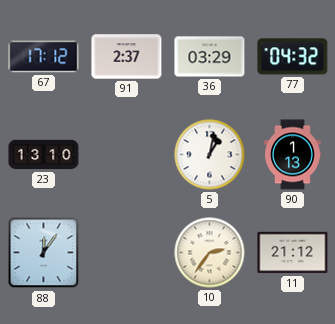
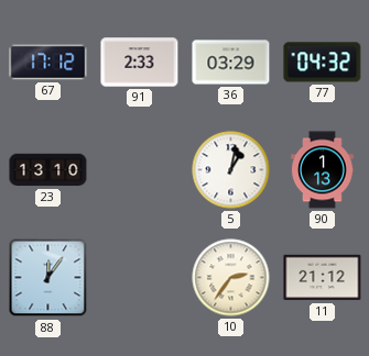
91: 2:37 -> 2:33 (140, 63)
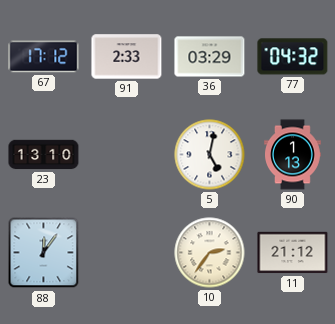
5: 1:02 -> 5:02 (210, 155)
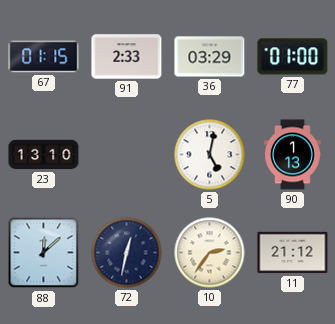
67: 17:12 -> 01:15 (44, 57)
77: 04:32 -> 01:00 (293, 57)
88: 12:06 -> 12:08 (44, 253)
72: none -> 12:32 (127, 253)
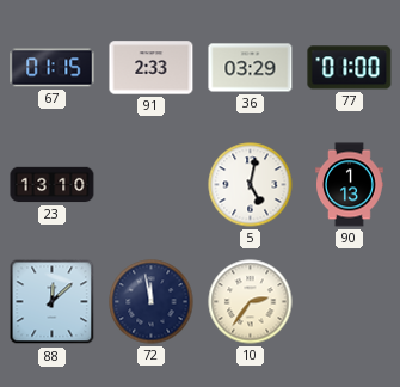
72: 12:32 -> 11:58 (152, 302)
11: 21:12 -> none (293, 253)
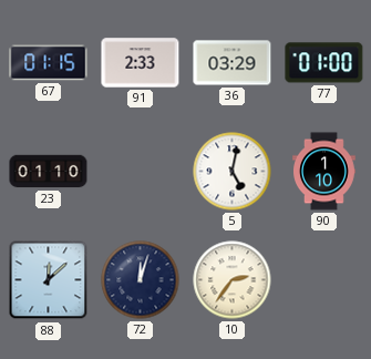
23: 13:10 -> 01:10 (49, 172)
90: 1:13 -> 1:10 (324, 172)
72: 11:58 -> 12:03 (141, 280)
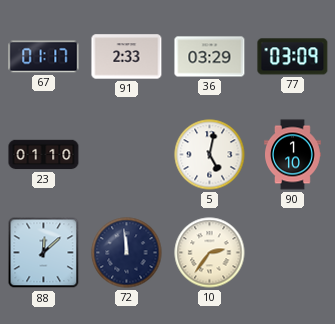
67: 01:15 -> 01:17 (44, 57)
77: 01:00 -> 03:09 (293, 57)
72: 12:03 -> 11:59 (127, 253)
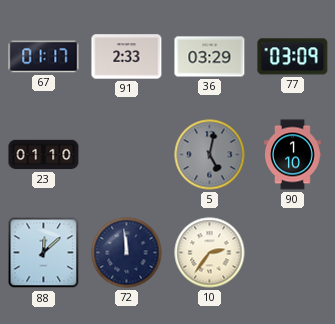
5 dial: white -> grey (210, 155)
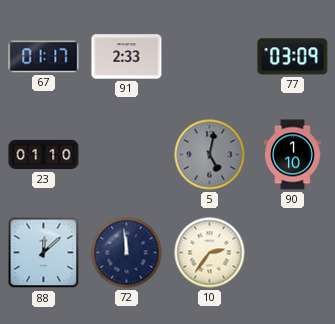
36: 03:29 -> none (210, 57)
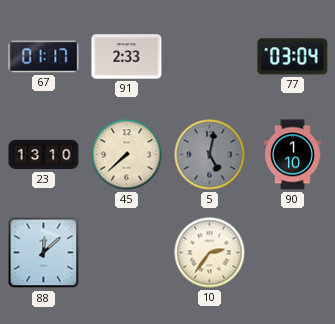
77: 03:09 -> 03:04 (293, 57)
23: 01:10 -> 13:10 (44, 155)
45: none -> 7:38 (127, 155)
72: 11:59 -> none (127, 253)
